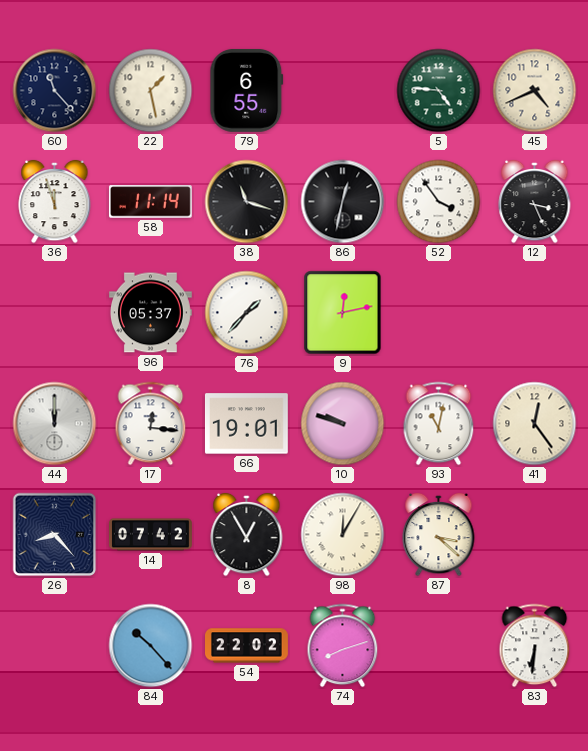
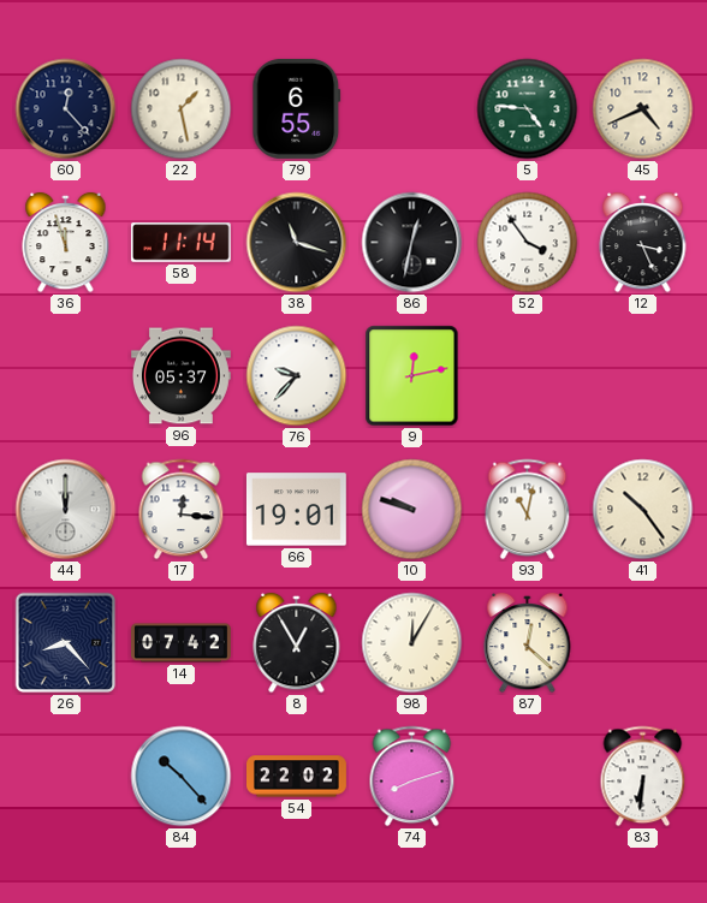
60: 11:23 -> 12:23 (66, 109)
76: 1:37 -> 9:37 (297, 376)
41: 12:24 -> 10:24 (643, 510)
87: 3:22 -> 12:22 (528, 643)
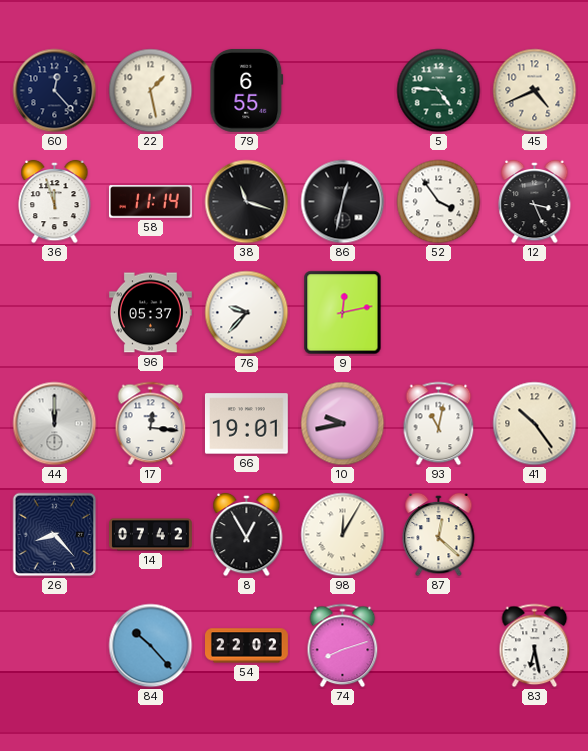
10: 9:48 -> 9:43 (343, 424)
83: 6:31 -> 6:28 (535, 646)
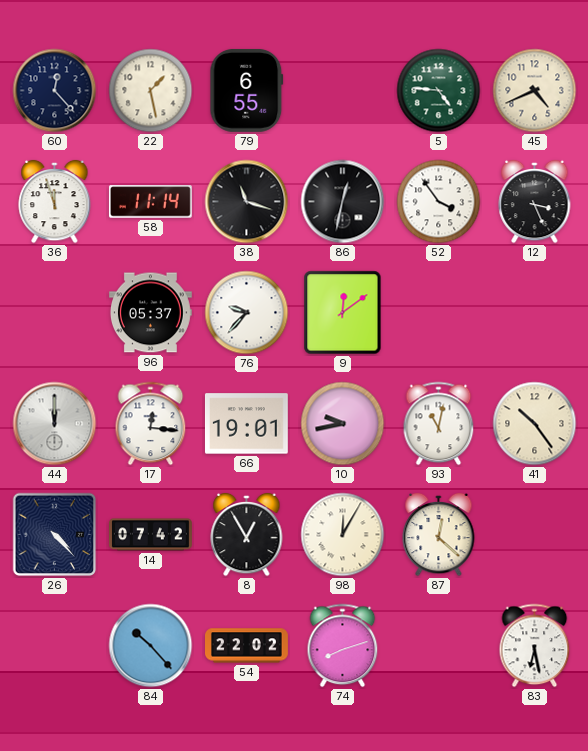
9: 12:13 -> 12:09 (343, 313)
26: 8:23 -> 4:23 (55, 535)
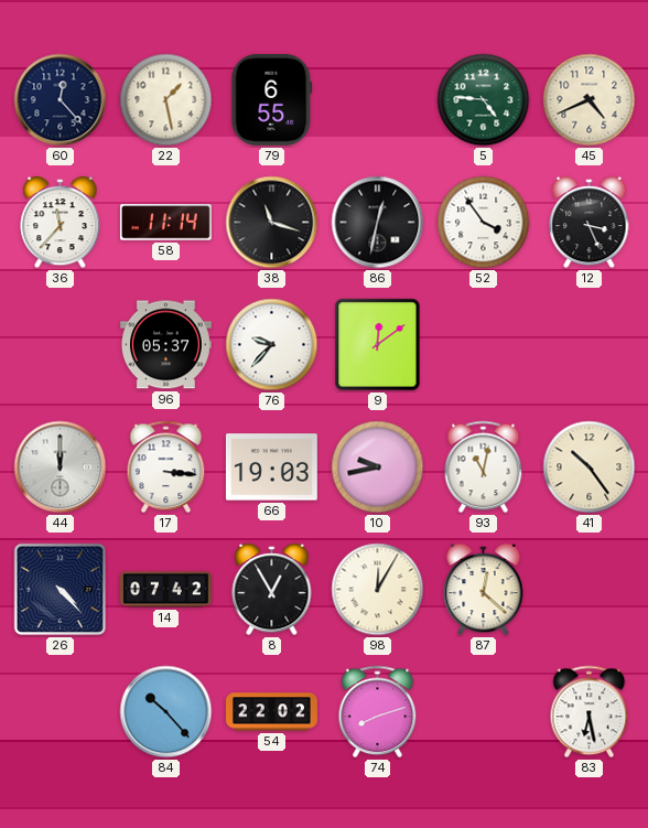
36: 11:57 -> 11:37 (61, 223)
17: 12:16 -> 3:16 (166, 467)
66: 19:01 -> 19:03 (271, 467)
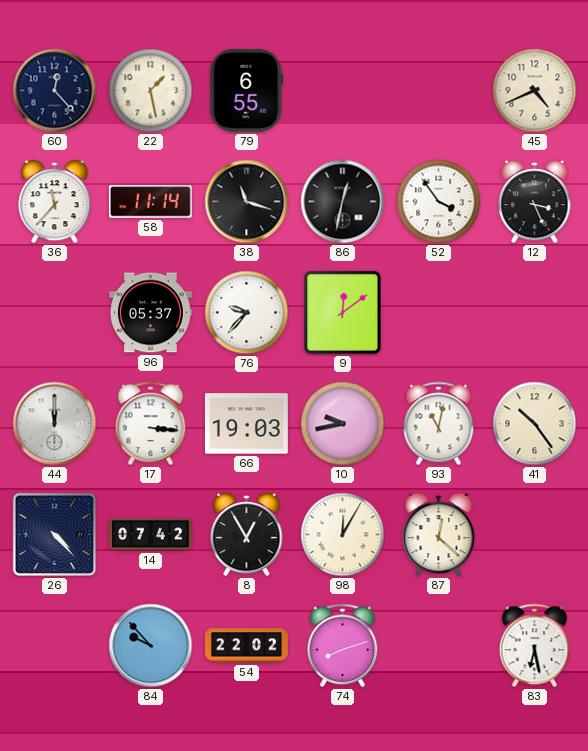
5: 4:46 -> none (484, 100)
84: 10:23 -> 9:53 (151, 646)
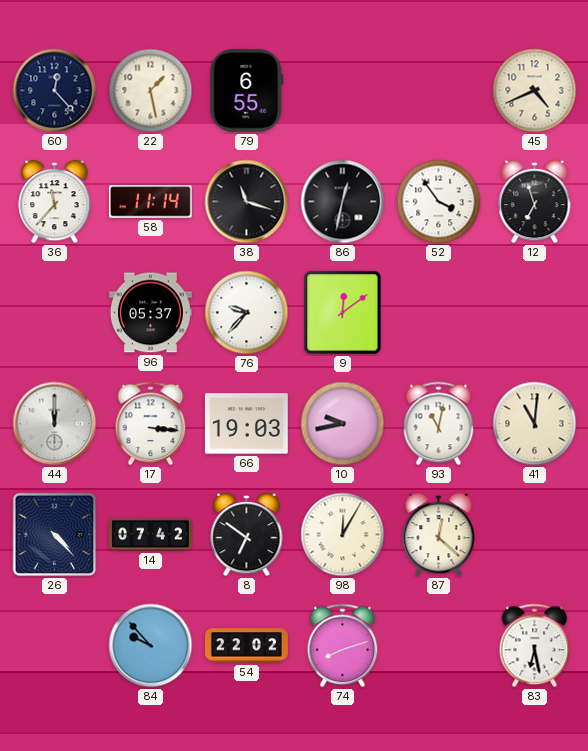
12: 3:26 -> 6:57 (535, 202)
41: 10:24 -> 11:01 (535, 424)
8: 12:55 -> 6:51 (247, 535)
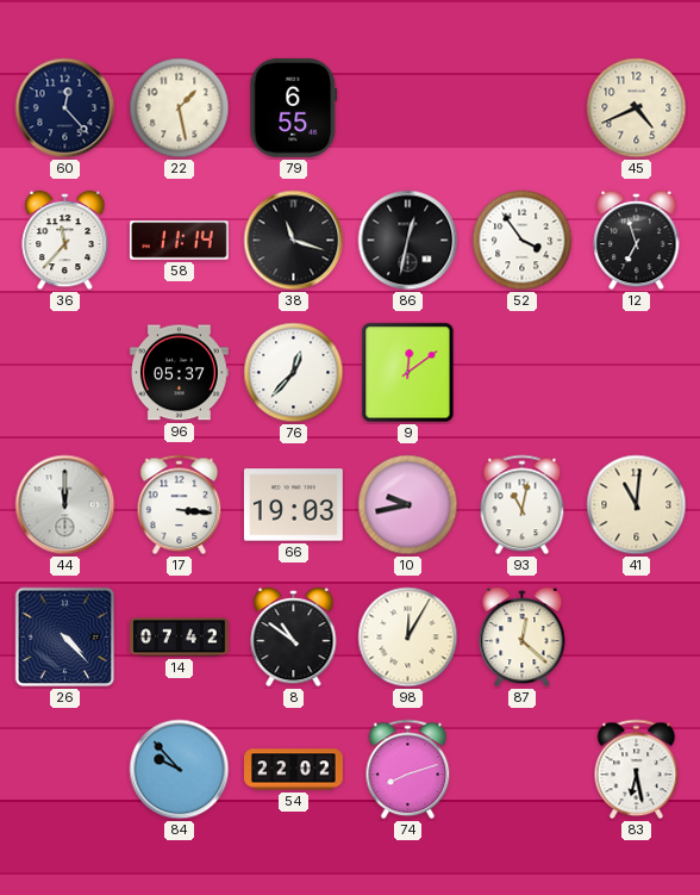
76: 9:37 -> 12:37 (294, 373)
8: 6:51 -> 10:51 (294, 638)
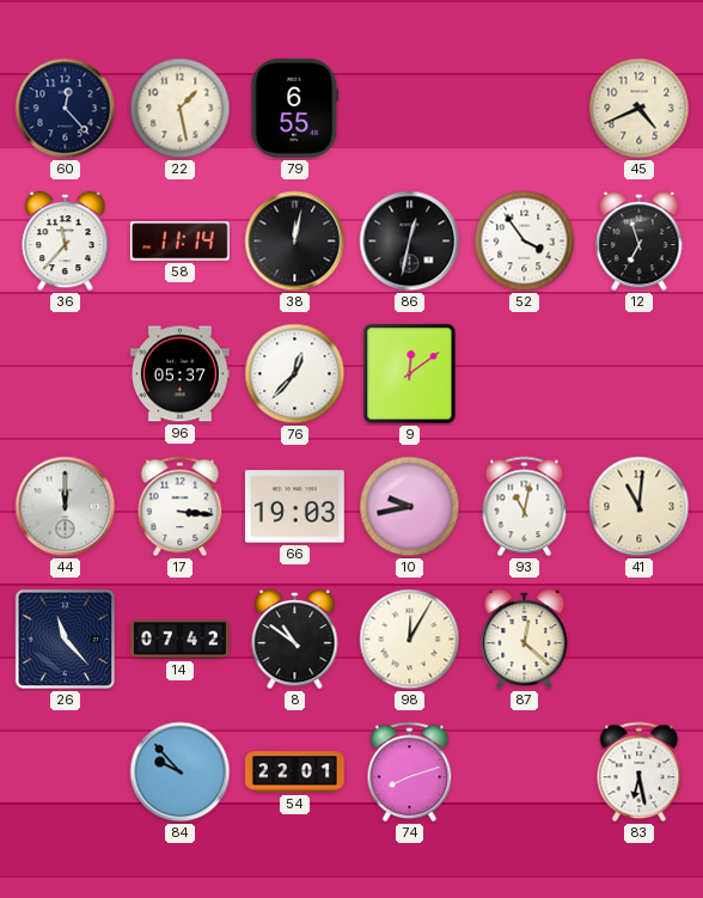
38: 11:18 -> 12:02 (295, 242)
26: 4:23 -> 11:23 (66, 640)
54: 22:02 -> 22:01 (295, 772)
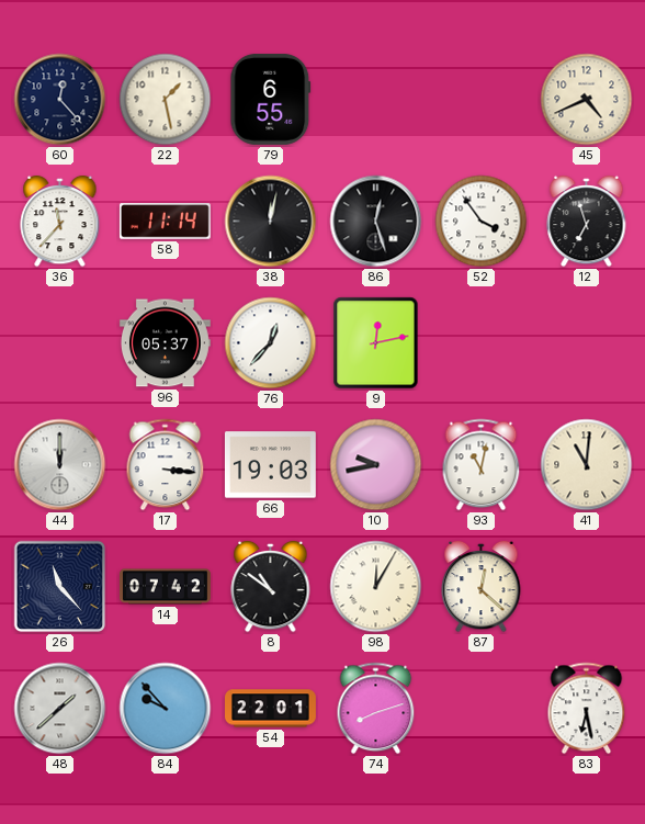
86: 12:32 -> 12:27 (376, 222)
9: 12:09 -> 12:13 (376, 343)
48: none -> 1:38 (60, 709)
